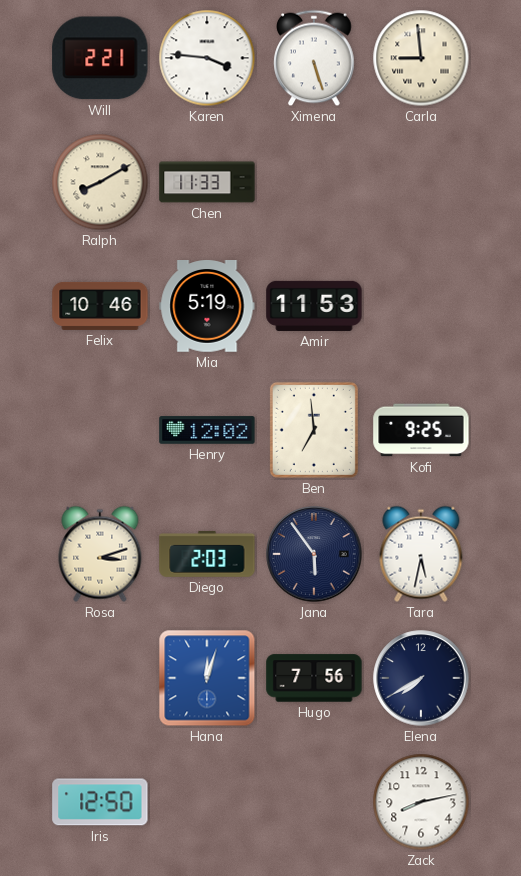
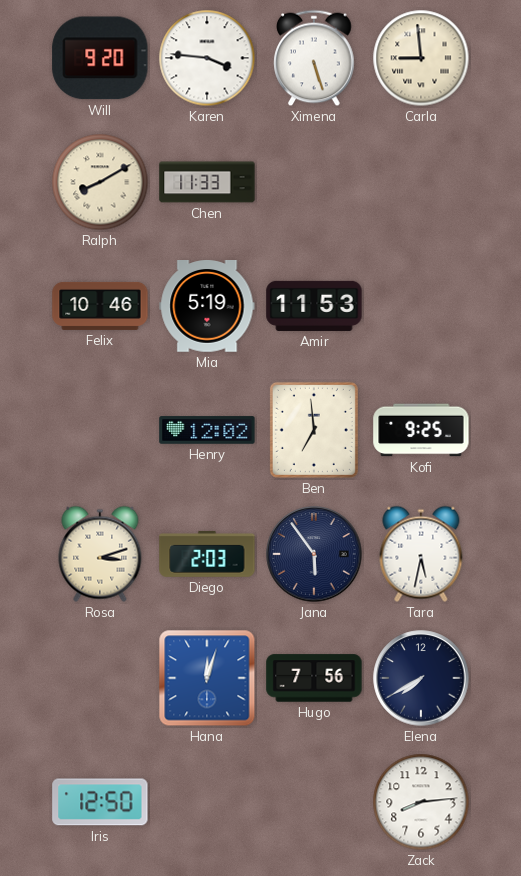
Will: 2:21 -> 9:20 (100, 58)
Zack: 8:13 -> 8:14 (421, 802)
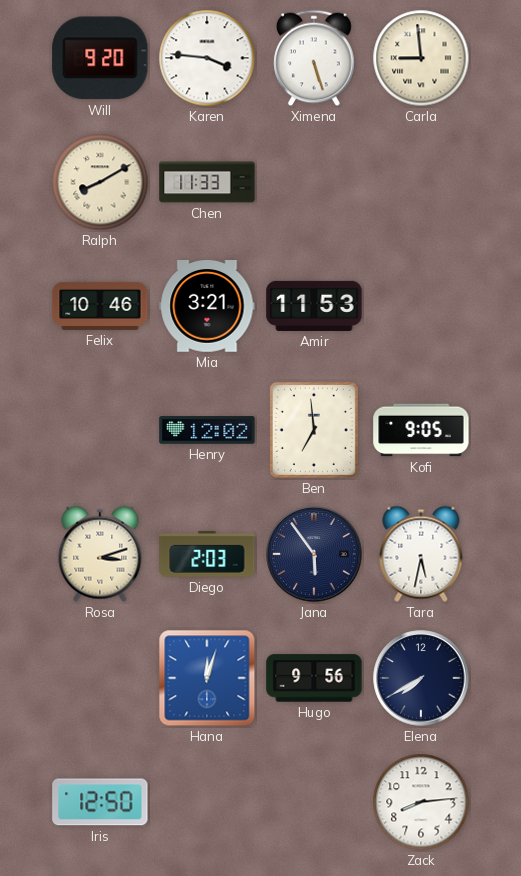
Mia: 5:19 -> 3:21 (207, 307)
Kofi: 9:25 -> 9:05 (421, 430)
Hugo: 7:56 -> 9:56 (314, 678)
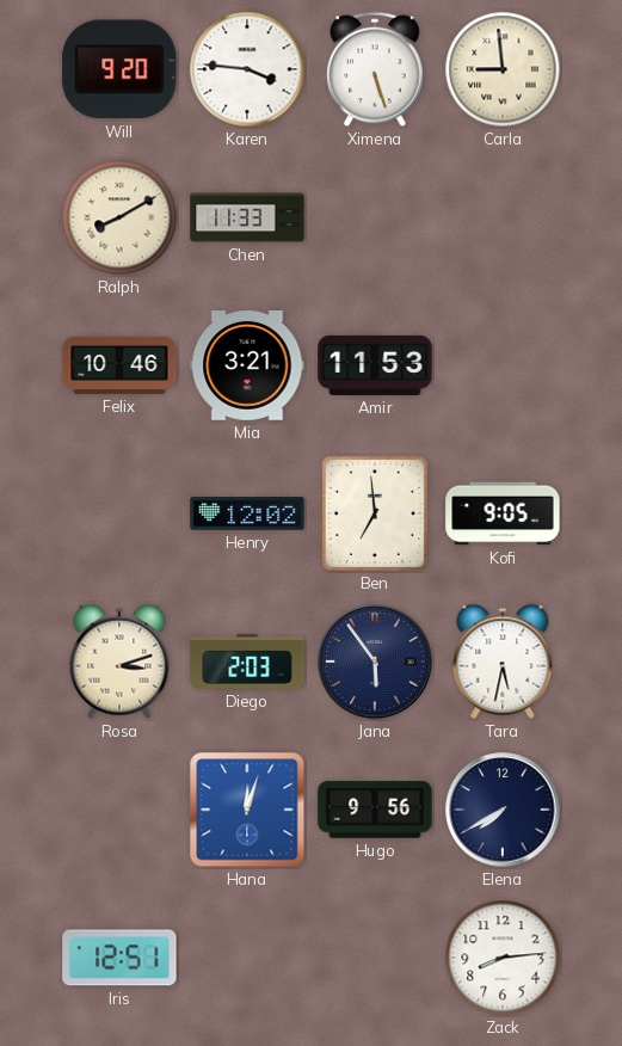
Iris: 12:50 -> 12:51 (119, 958)
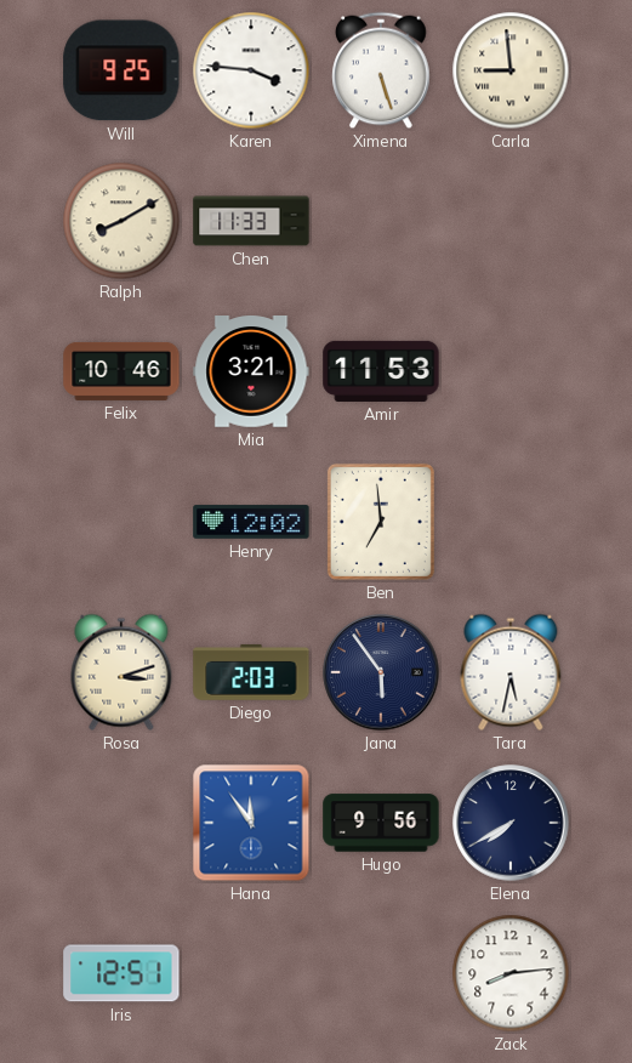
Will: 9:20 -> 9:25 (121, 70)
Kofi: 9:05 -> none (503, 513)
Hana: 12:03 -> 11:54 (251, 823)
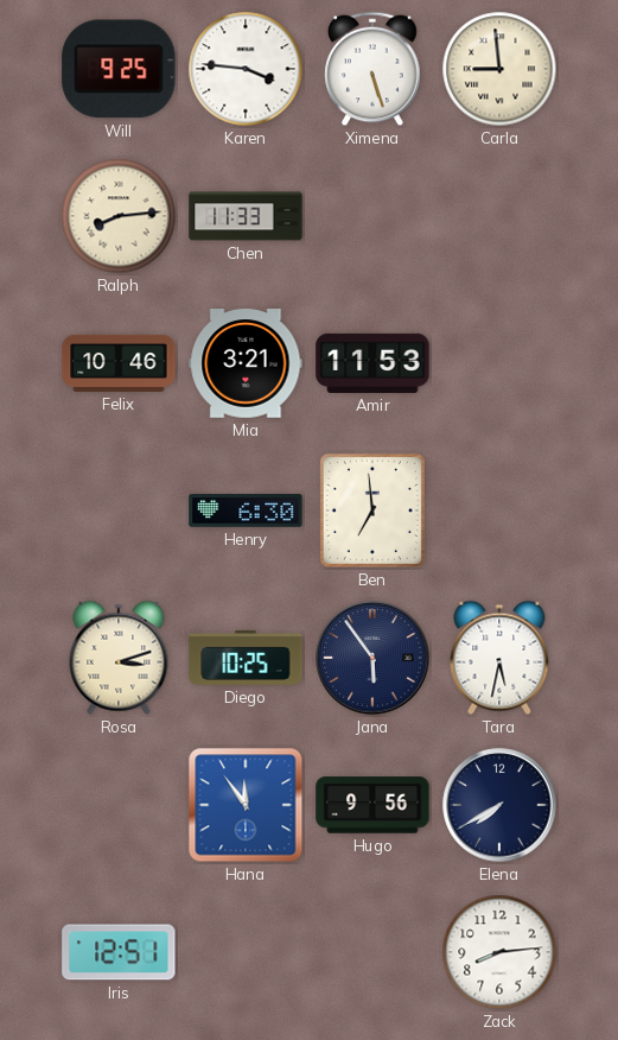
Ralph: 8:10 -> 8:14 (119, 216)
Henry: 12:02 -> 6:30 (246, 511)
Diego: 2:03 -> 10:25 (246, 658)
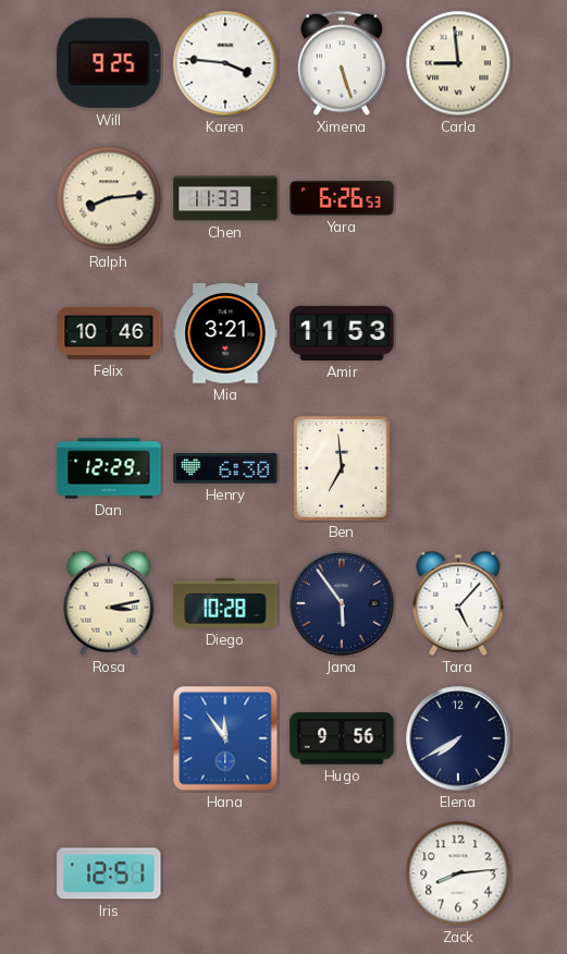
Yara: none -> 6:26 (342, 198)
Dan: none -> 12:29 (109, 468)
Rosa: 3:12 -> 3:13 (109, 603)
Diego: 10:25 -> 10:28 (225, 603)
Tara: 5:32 -> 5:07 (458, 603)
